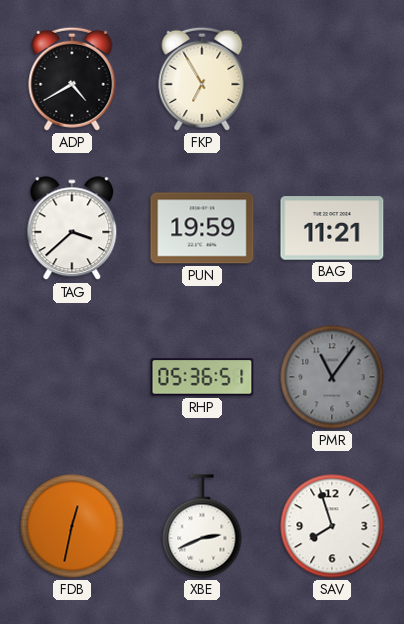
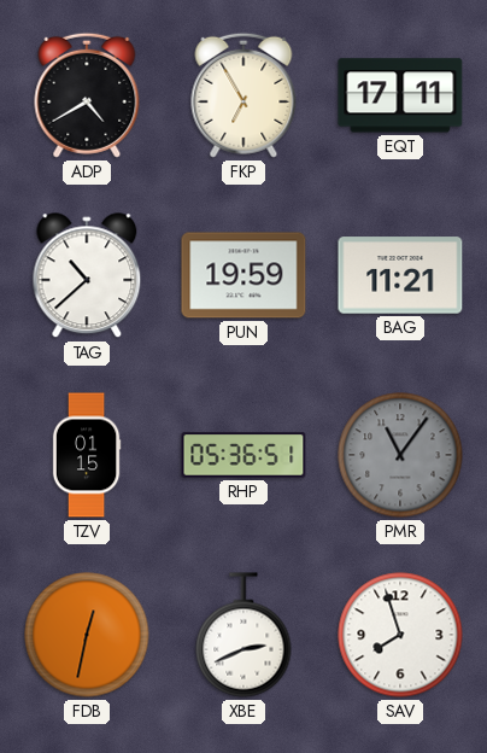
EQT: none -> 17:11 (400, 95)
TAG: 3:38 -> 10:38 (87, 276)
TZV: none -> 01:15 (87, 455)
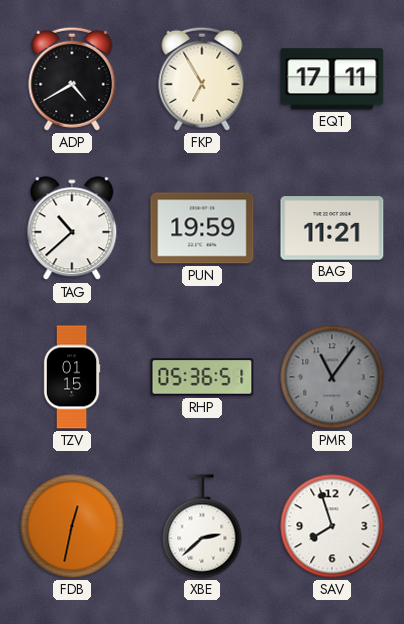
XBE: 2:41 -> 2:38 (202, 526)
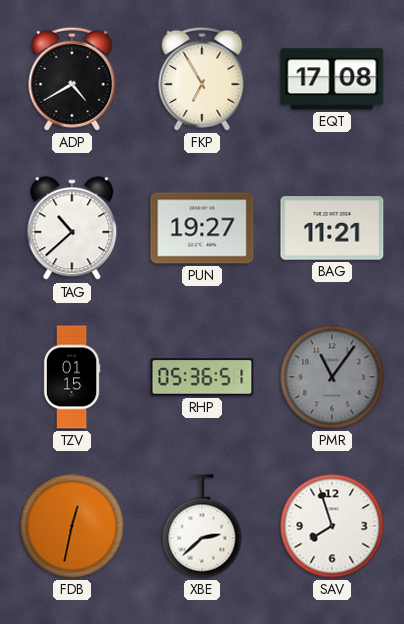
EQT: 17:11 -> 17:08 (332, 79)
PUN: 19:59 -> 19:27 (202, 228)
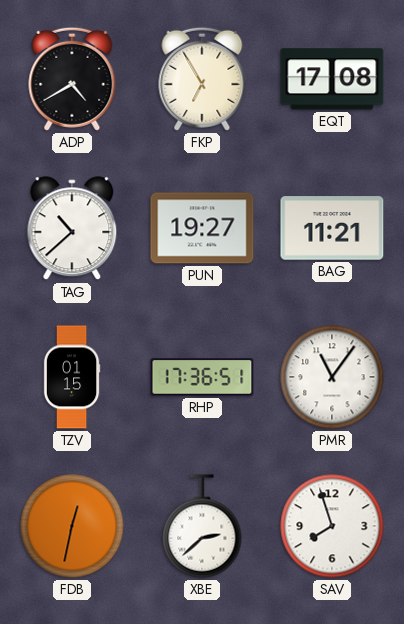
RHP: 05:36 -> 17:36 (202, 377)
PMR dial: grey -> white (332, 377)
